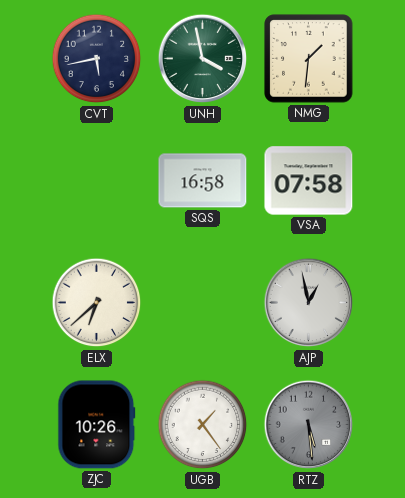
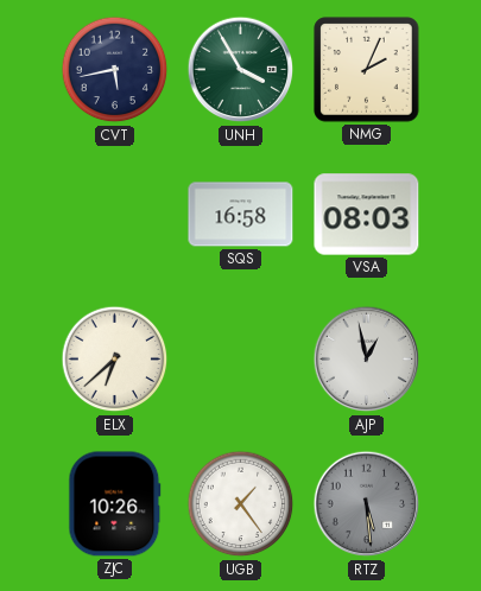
UNH: 3:58 -> 3:55 (241, 70)
NMG: 1:31 -> 2:04 (367, 70)
VSA: 07:58 -> 08:03 (367, 215)
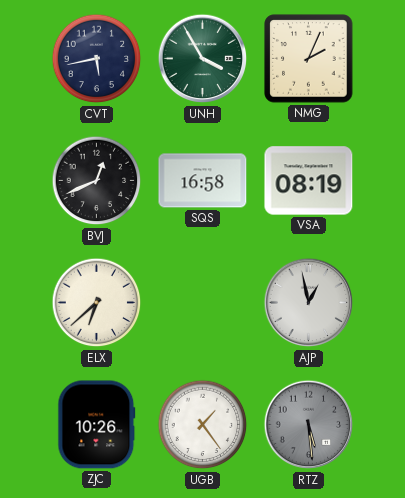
BVJ: none -> 12:41 (97, 181)
VSA: 08:03 -> 08:19 (309, 181)
